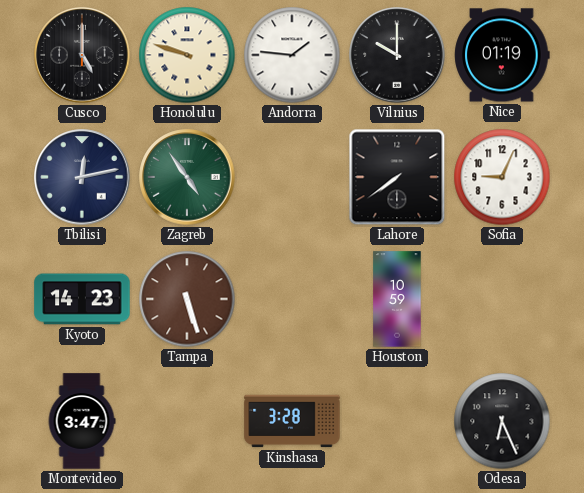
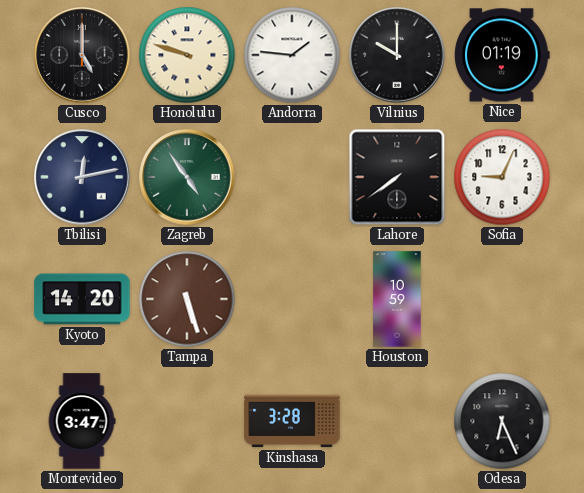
Kyoto: 14:23 -> 14:20 (82, 299)
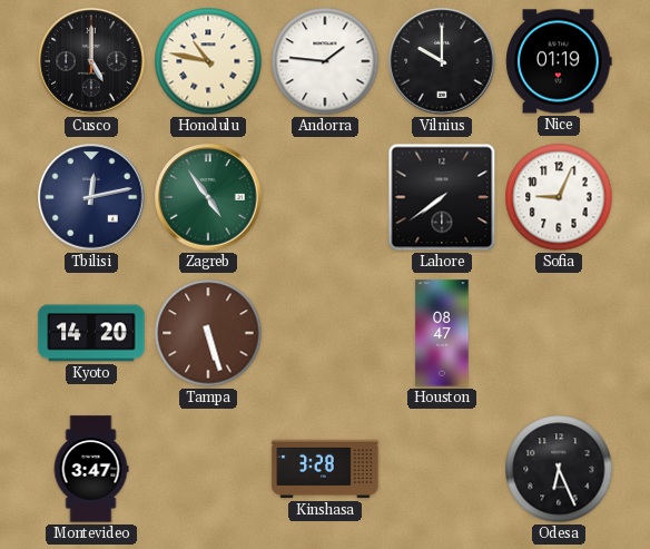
Honolulu: 9:48 -> 10:47 (208, 61)
Houston: 10:59 -> 08:47 (442, 333)
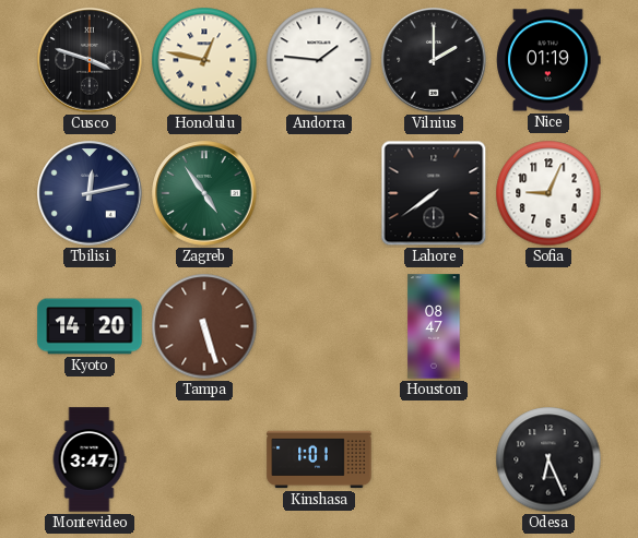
Cusco: 5:00 -> 3:48 (90, 60)
Honolulu: 10:47 -> 12:47 (204, 60)
Vilnius: 10:00 -> 2:00 (434, 60)
Kinshasa: 3:28 -> 1:01 (319, 459)
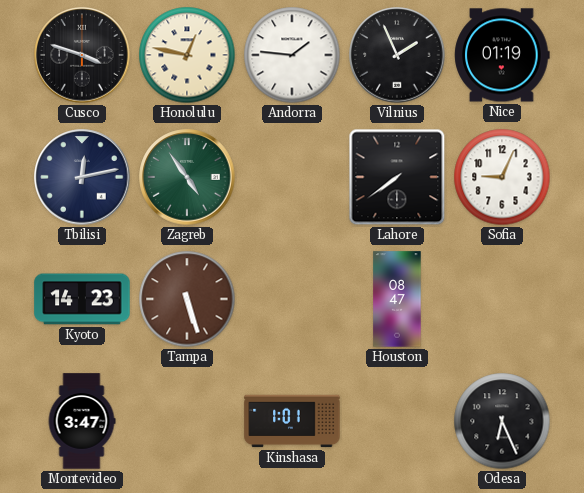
Vilnius: 2:00 -> 1:56 (397, 55)
Kyoto: 14:20 -> 14:23 (82, 299)
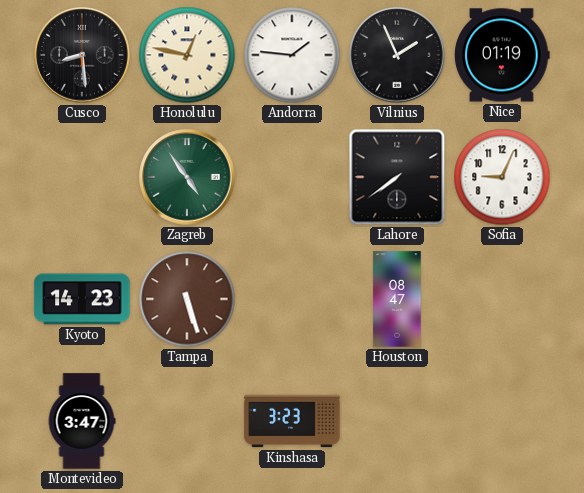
Cusco: 3:48 -> 8:29 (82, 55)
Tbilisi: 12:13 -> none (82, 177)
Kinshasa: 1:01 -> 3:23 (292, 421)
Odesa: 6:26 -> none (502, 421)
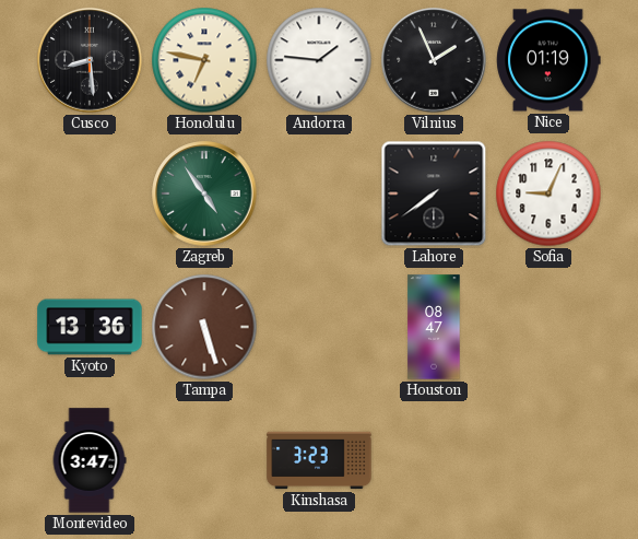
Honolulu: 12:47 -> 6:47 (204, 60)
Kyoto: 14:23 -> 13:36 (90, 327)
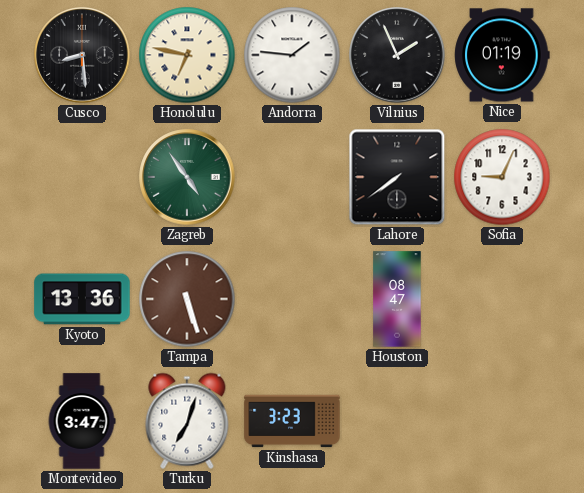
Turku: none -> 7:03 (187, 421)
